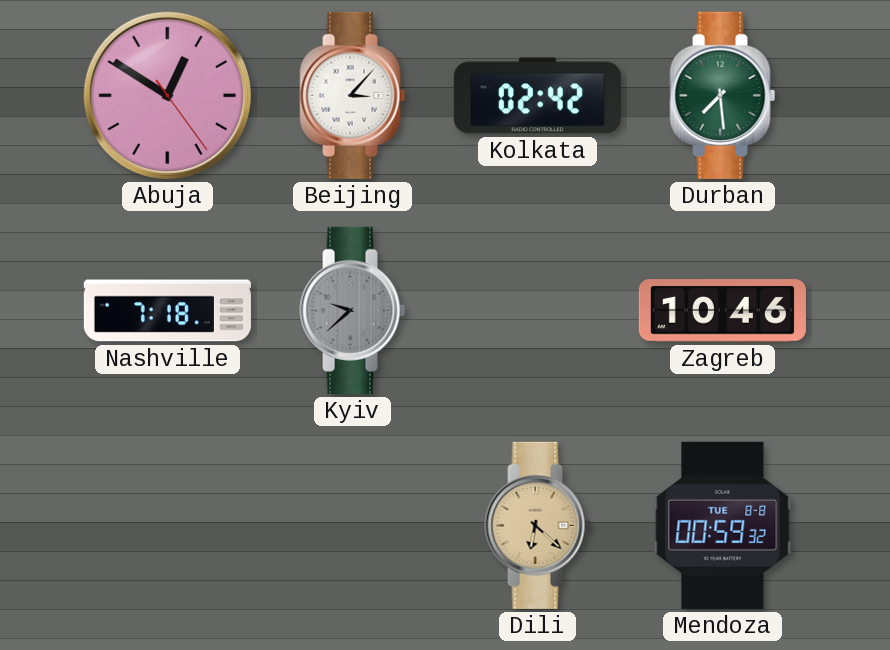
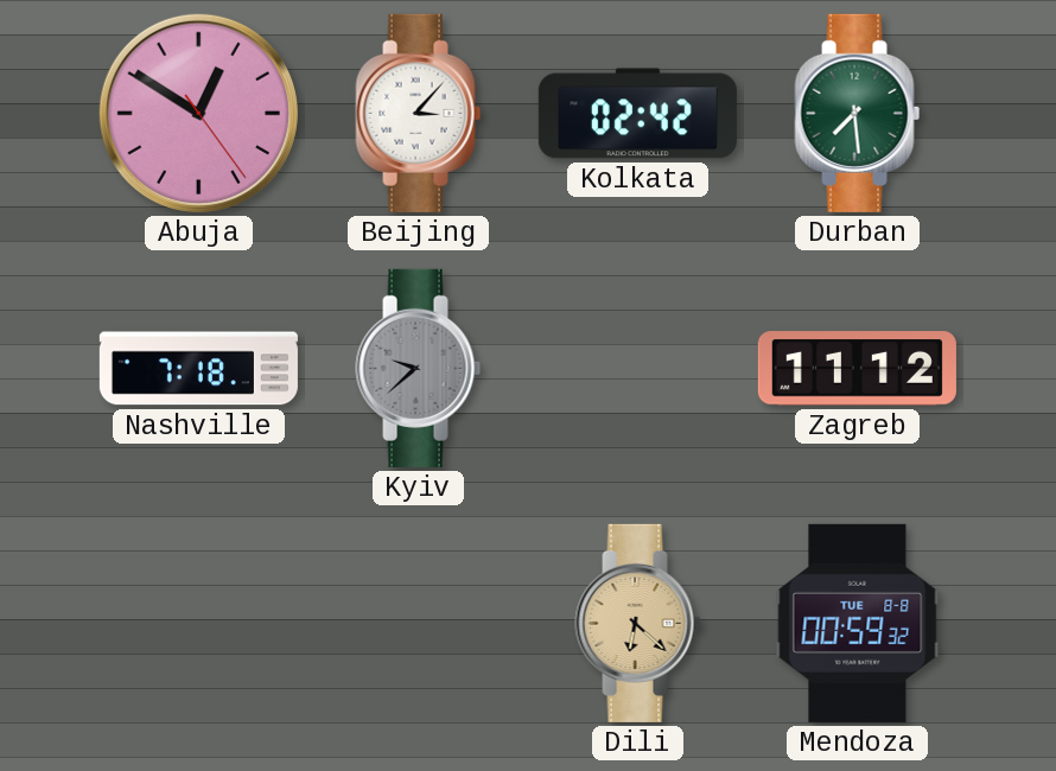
Zagreb: 10:46 -> 11:12 (857, 369)
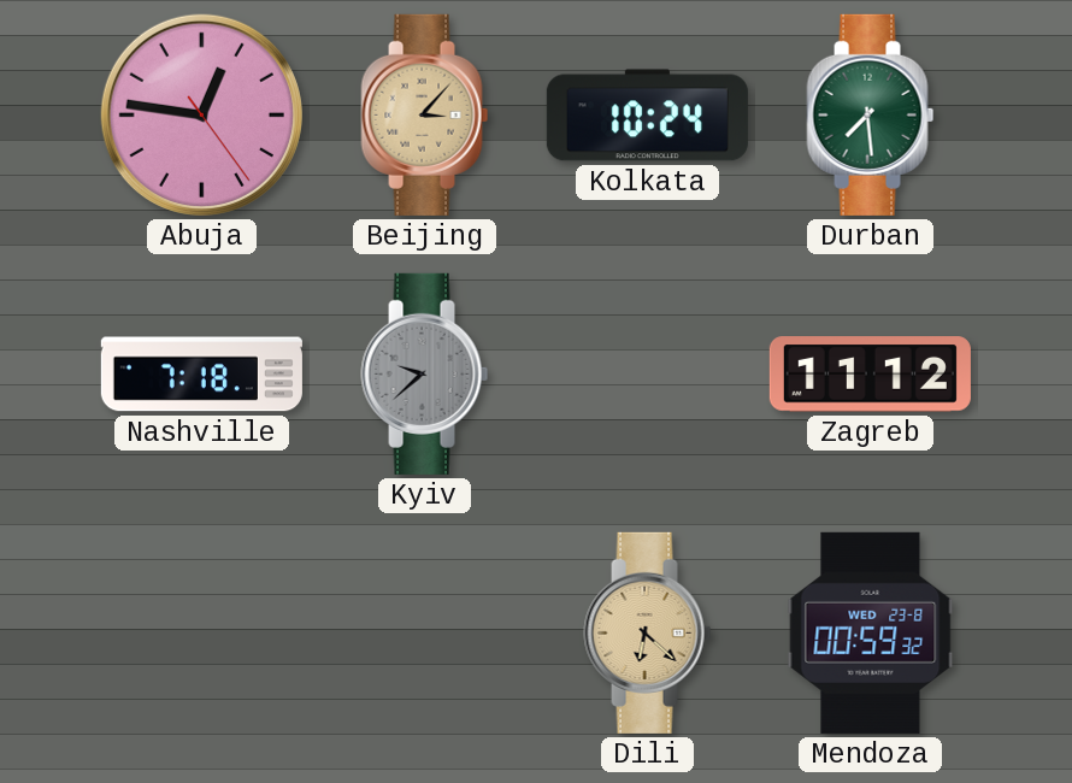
Abuja: 12:50 -> 12:46 (201, 114)
Beijing dial: white -> champagne (425, 114)
Kolkata: 02:42 -> 10:24 (647, 116)
Mendoza date: TUE 8-8 -> WED 23-8 (871, 632)
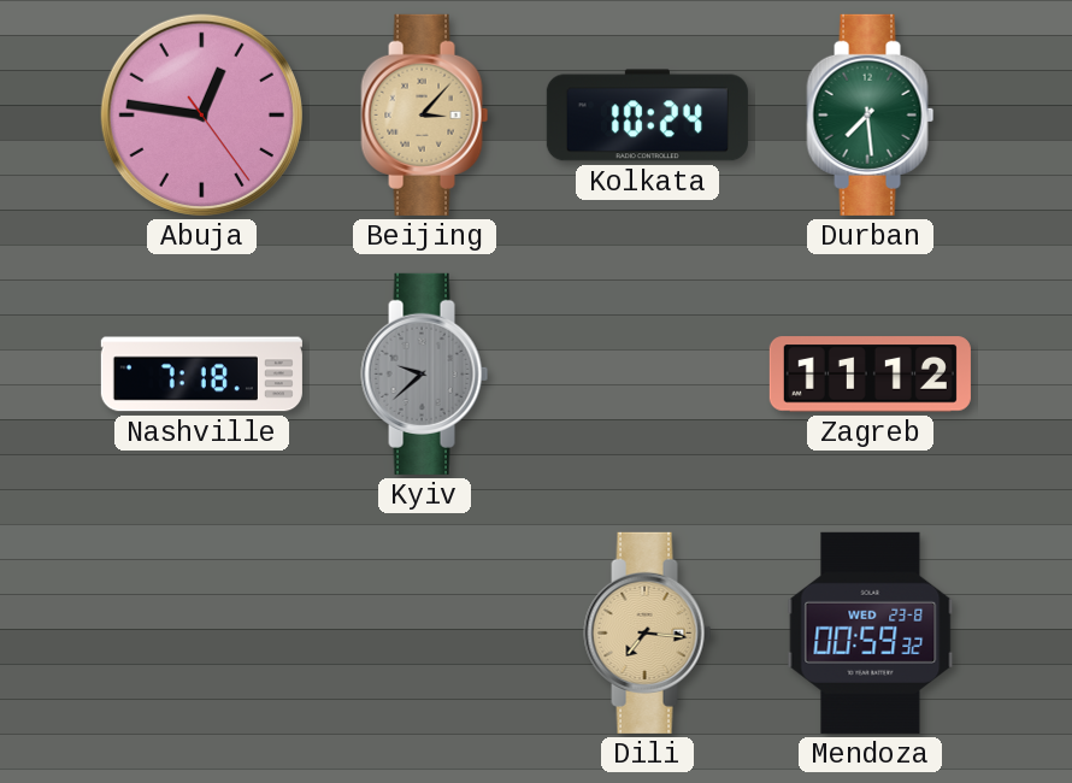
Dili: 6:22 -> 7:16 (648, 632)
